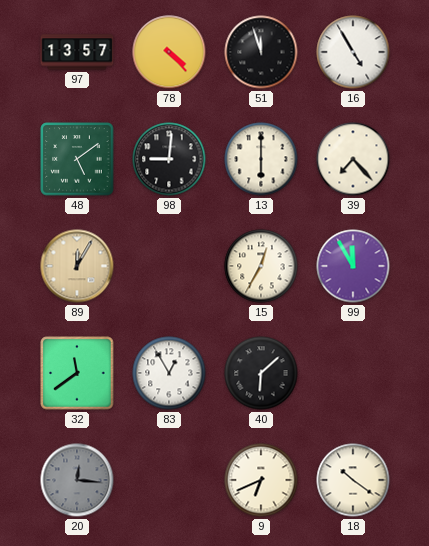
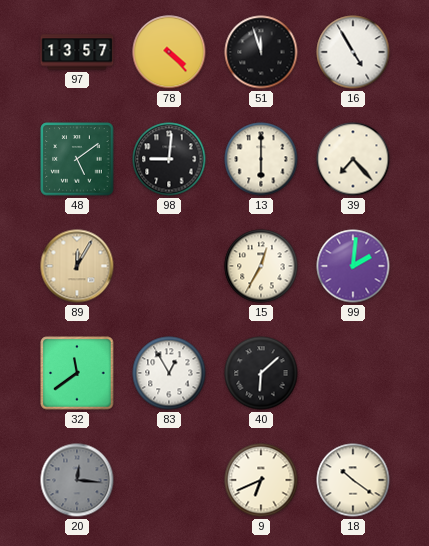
99: 11:55 -> 2:01 (353, 266)
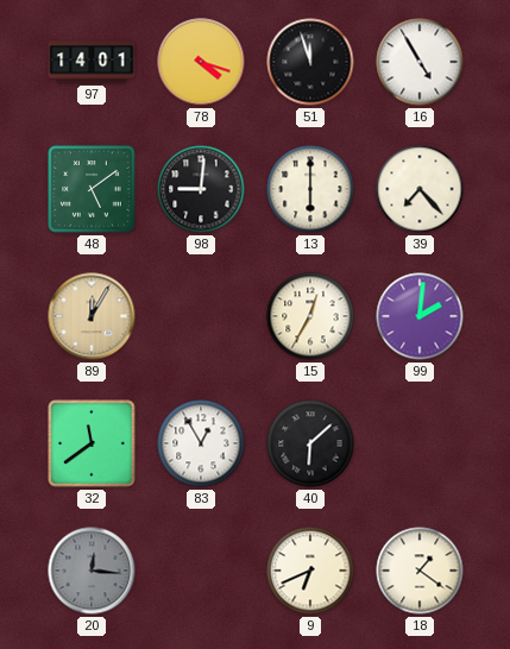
97: 13:57 -> 14:01 (92, 62)
78: 4:23 -> 4:18 (201, 62)
18: 10:21 -> 1:21 (420, 571)
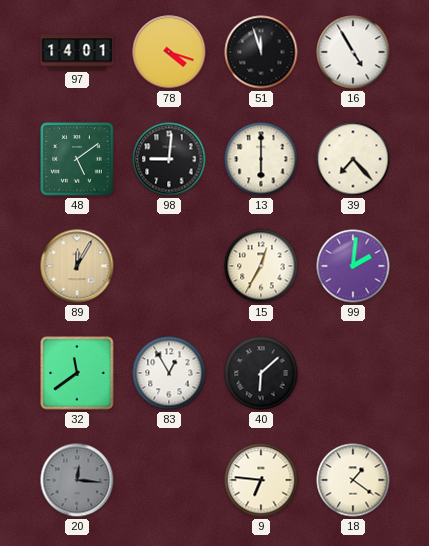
9: 6:41 -> 6:46 (261, 480)
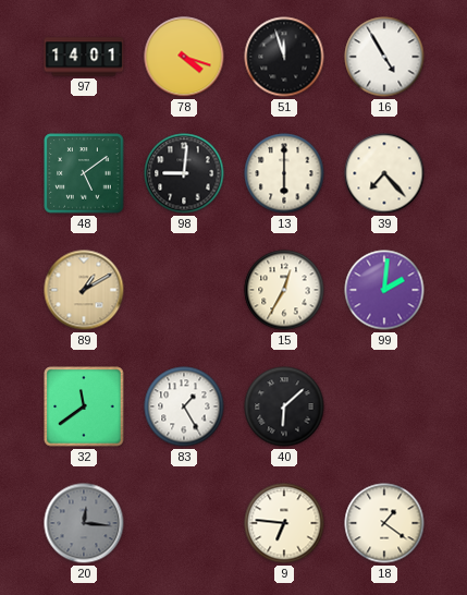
89: 12:05 -> 1:10 (84, 290)
83: 12:55 -> 1:25 (184, 406)
